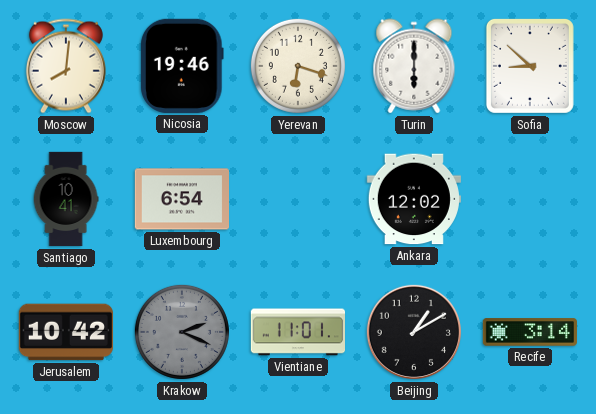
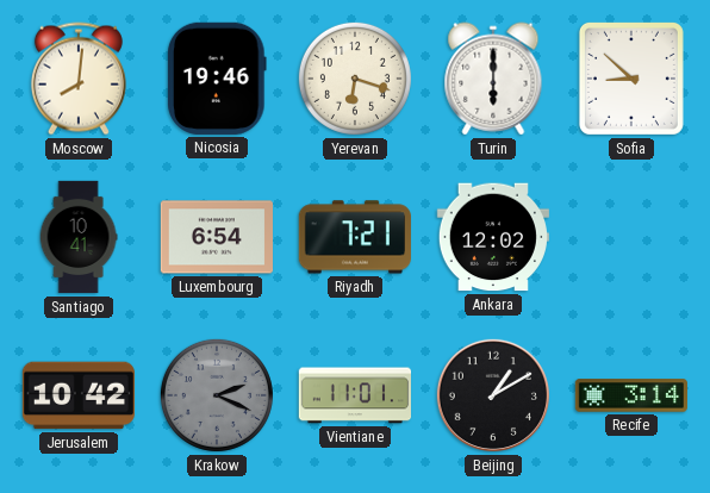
Riyadh: none -> 7:21 (355, 237)
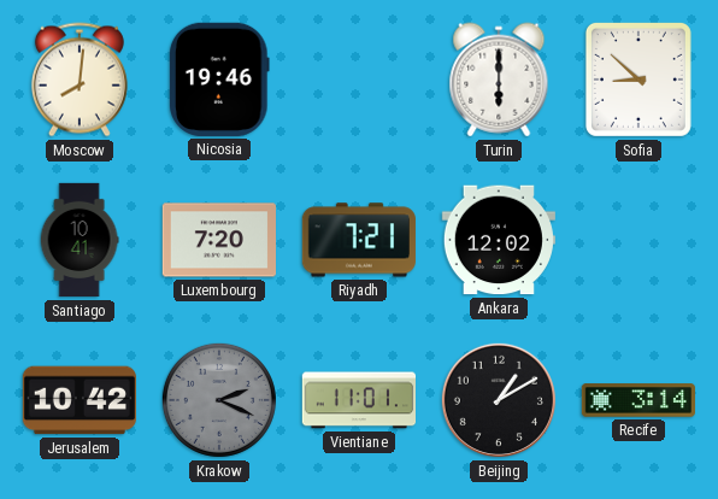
Yerevan: 6:18 -> none (355, 79)
Luxembourg: 6:54 -> 7:20 (218, 240)
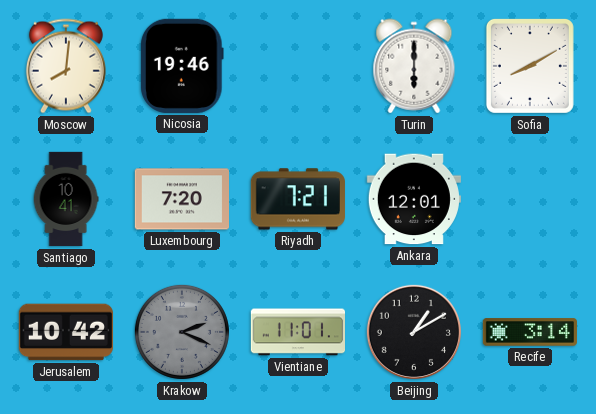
Sofia: 8:52 -> 8:10 (530, 66)
Ankara: 12:02 -> 12:01 (414, 199)
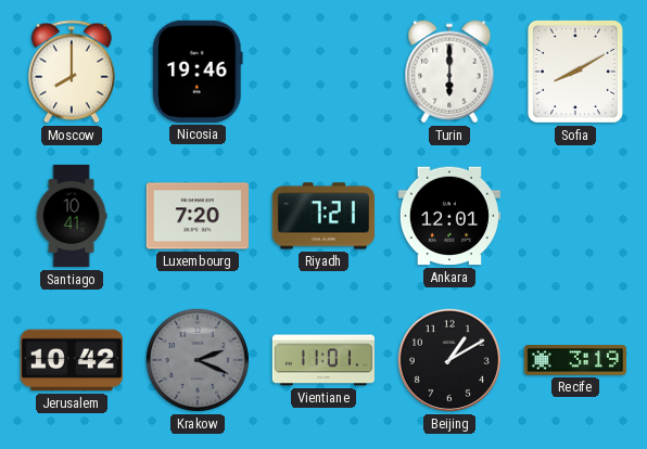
Moscow: 8:01 -> 8:00 (72, 72)
Recife: 3:14 -> 3:19 (574, 360)
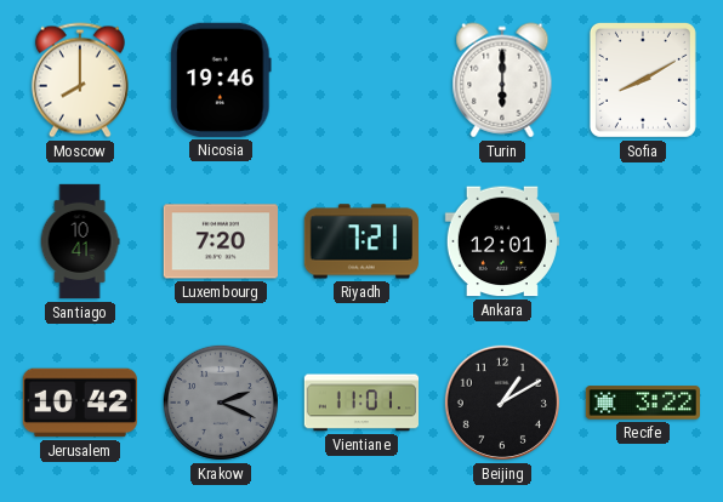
Recife: 3:19 -> 3:22 (642, 403)
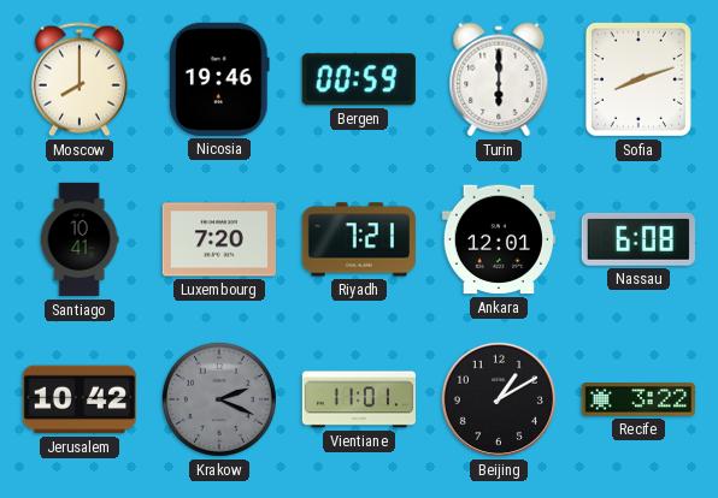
Bergen: none -> 00:59 (359, 79)
Sofia: 8:10 -> 8:12 (638, 79)
Nassau: none -> 6:08 (638, 239)
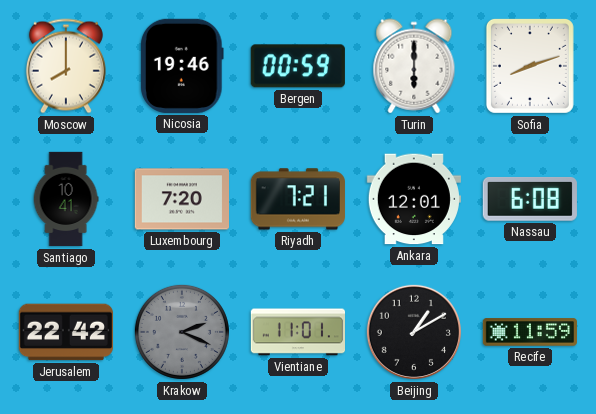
Jerusalem: 10:42 -> 22:42 (66, 332)
Recife: 3:22 -> 11:59 (529, 332)
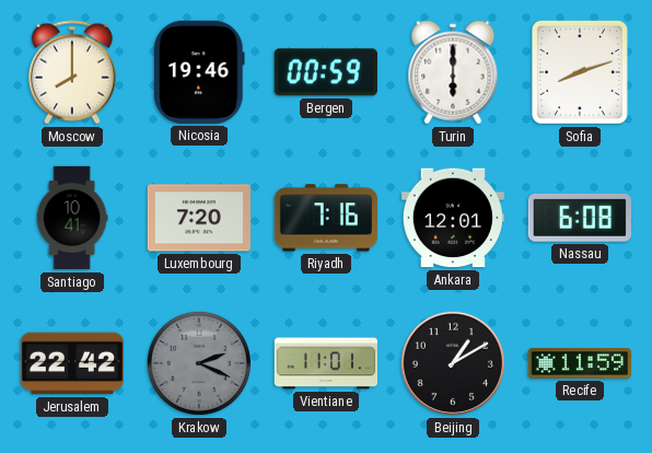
Riyadh: 7:21 -> 7:16 (326, 218)
